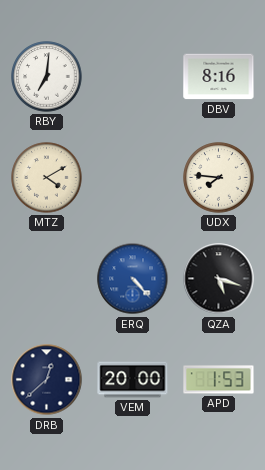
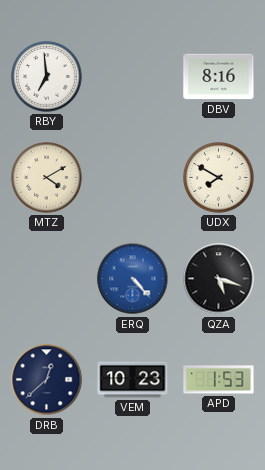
RBY: 7:01 -> 6:59 (47, 77)
UDX: 7:46 -> 7:50 (219, 178)
VEM: 20:00 -> 10:23 (133, 380)
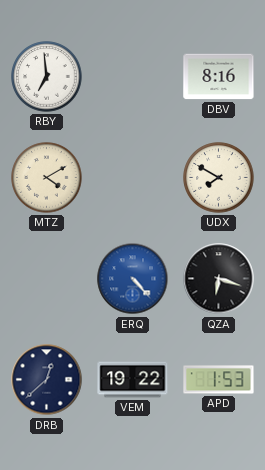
QZA: 5:18 -> 6:18 (219, 279)
VEM: 10:23 -> 19:22 (133, 380)
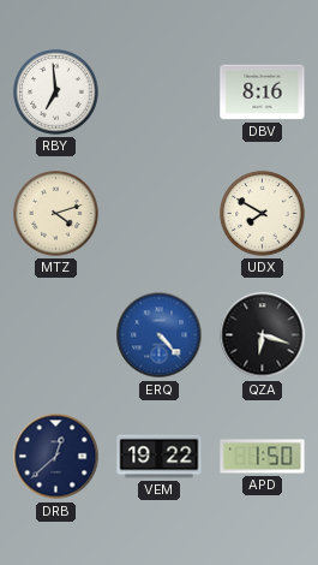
MTZ: 4:10 -> 4:12 (56, 214)
APD: 1:53 -> 1:50 (263, 457)
